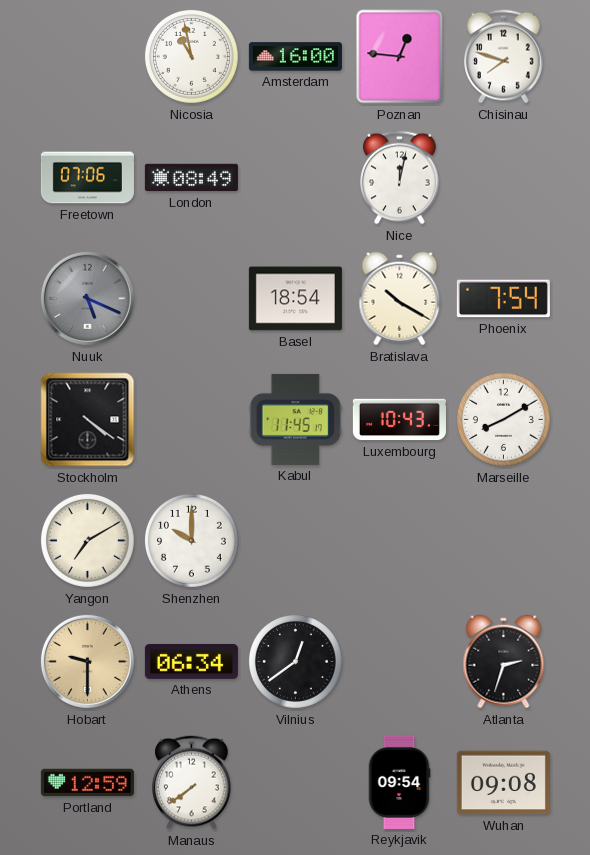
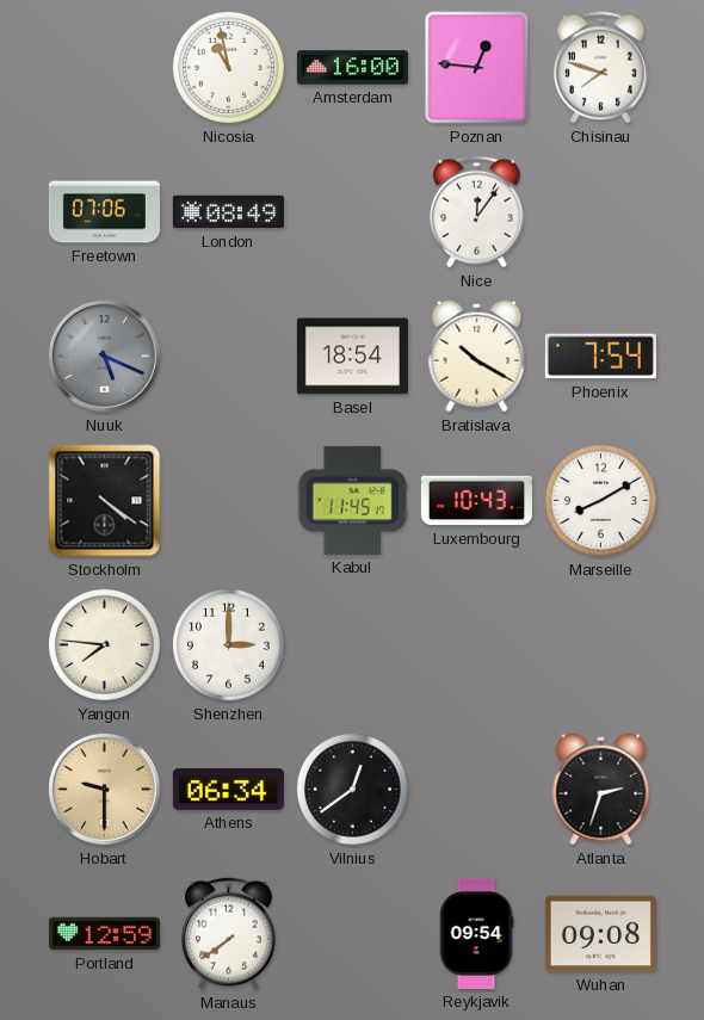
Nice: 12:02 -> 12:06 (477, 212)
Yangon: 7:10 -> 7:46 (104, 644)
Shenzhen: 10:00 -> 3:00 (228, 644)
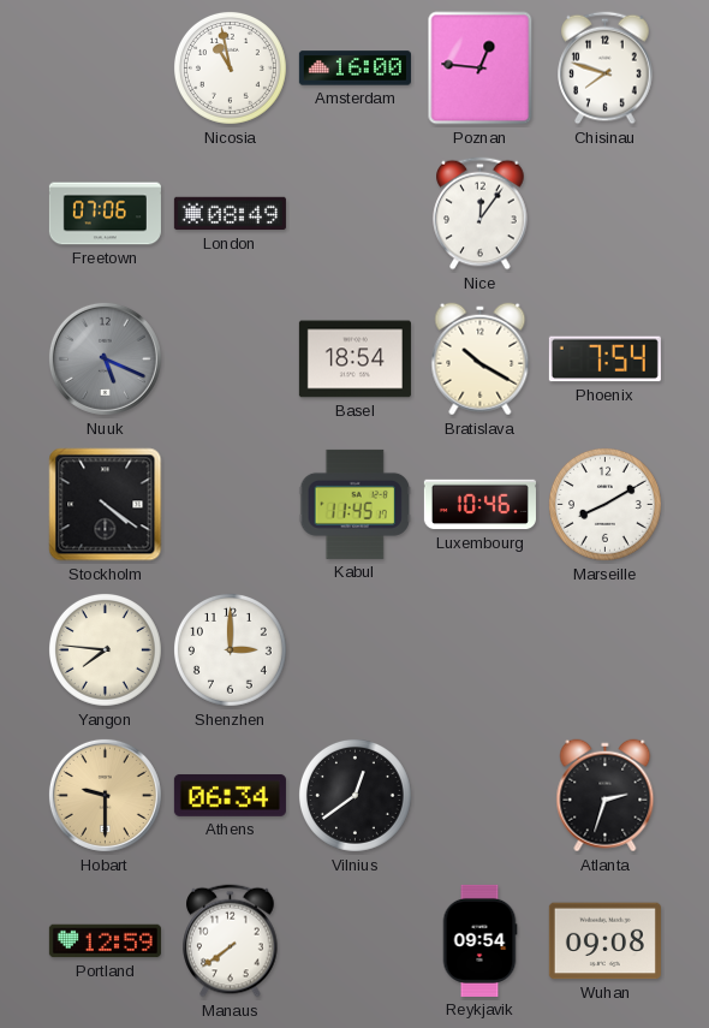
Luxembourg: 10:43 -> 10:46 (479, 505)
